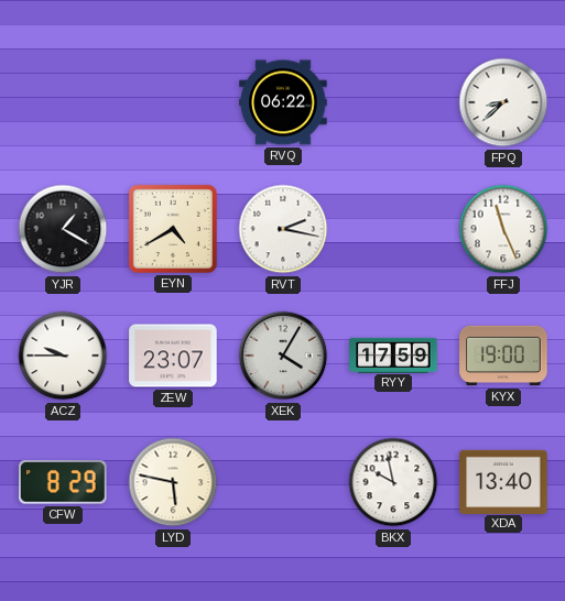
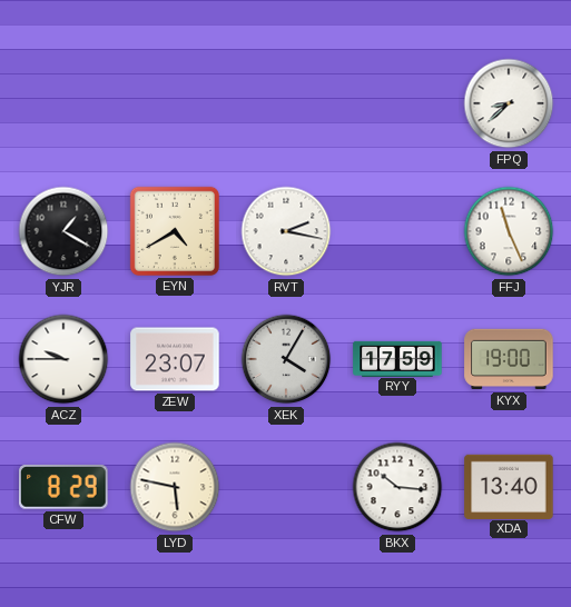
RVQ: 06:22 -> none (283, 102)
BKX: 9:58 -> 10:16 (397, 487)
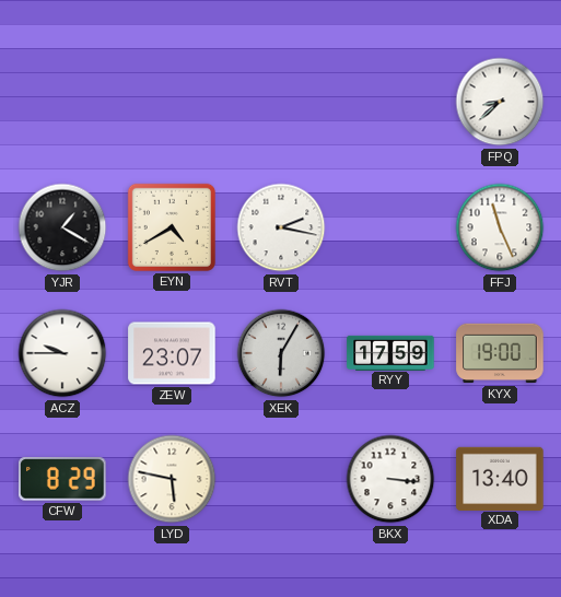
XEK: 4:05 -> 6:05 (281, 353)
BKX: 10:16 -> 3:16 (390, 479)
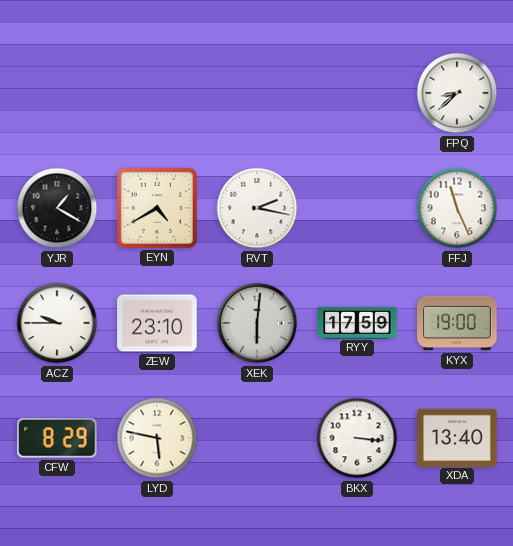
ZEW: 23:07 -> 23:10 (157, 323)
XEK: 6:05 -> 6:01 (257, 323)
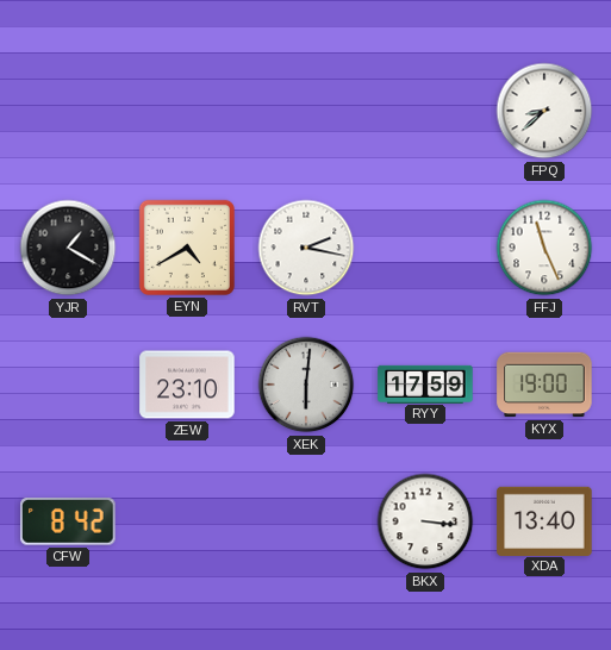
ACZ: 9:45 -> none (57, 323)
CFW: 8:29 -> 8:42 (68, 523)
LYD: 5:47 -> none (157, 438)
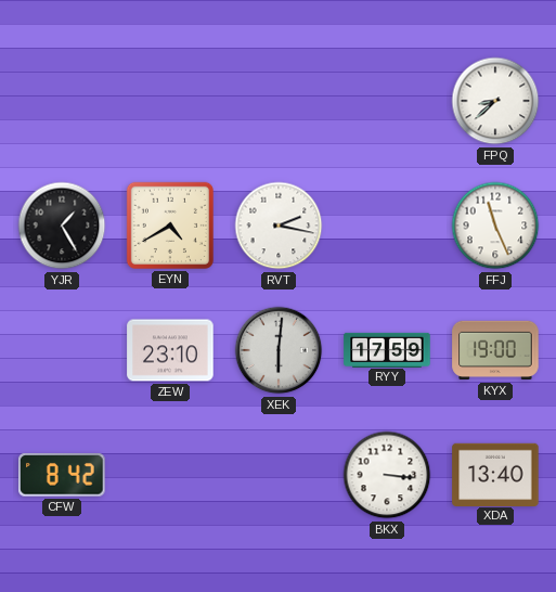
YJR: 1:20 -> 1:25 (62, 226)
